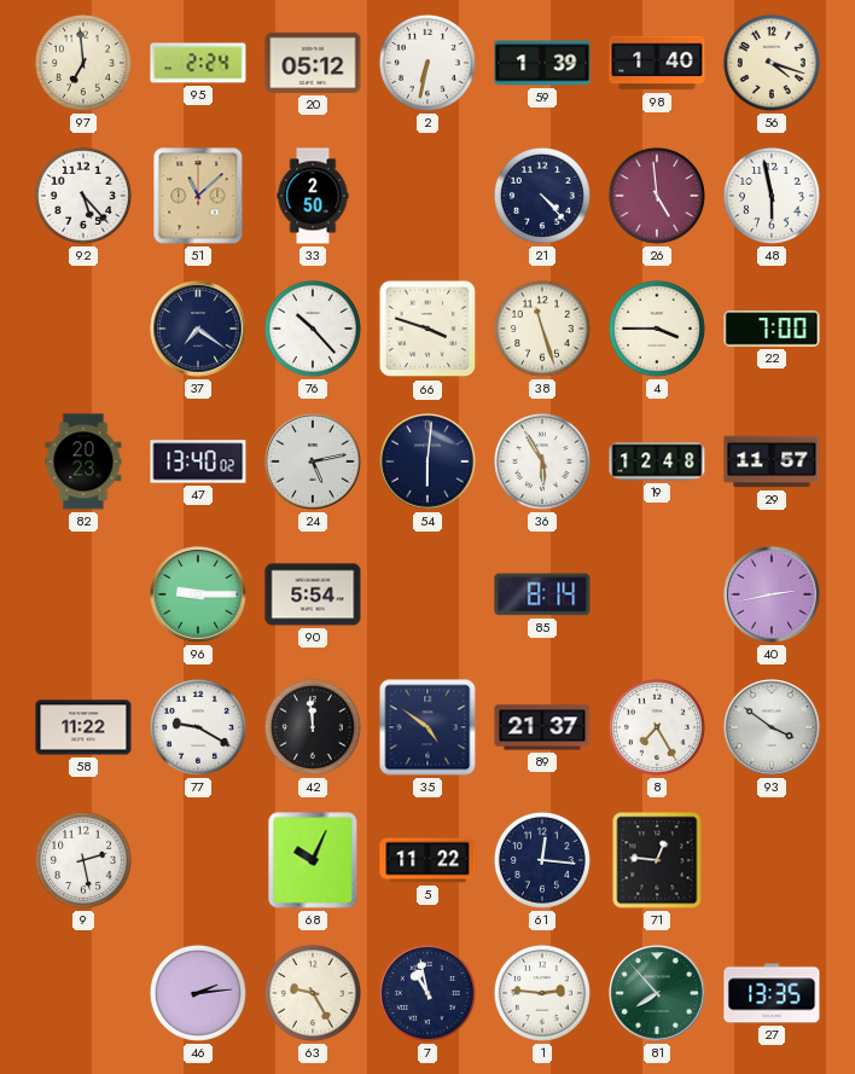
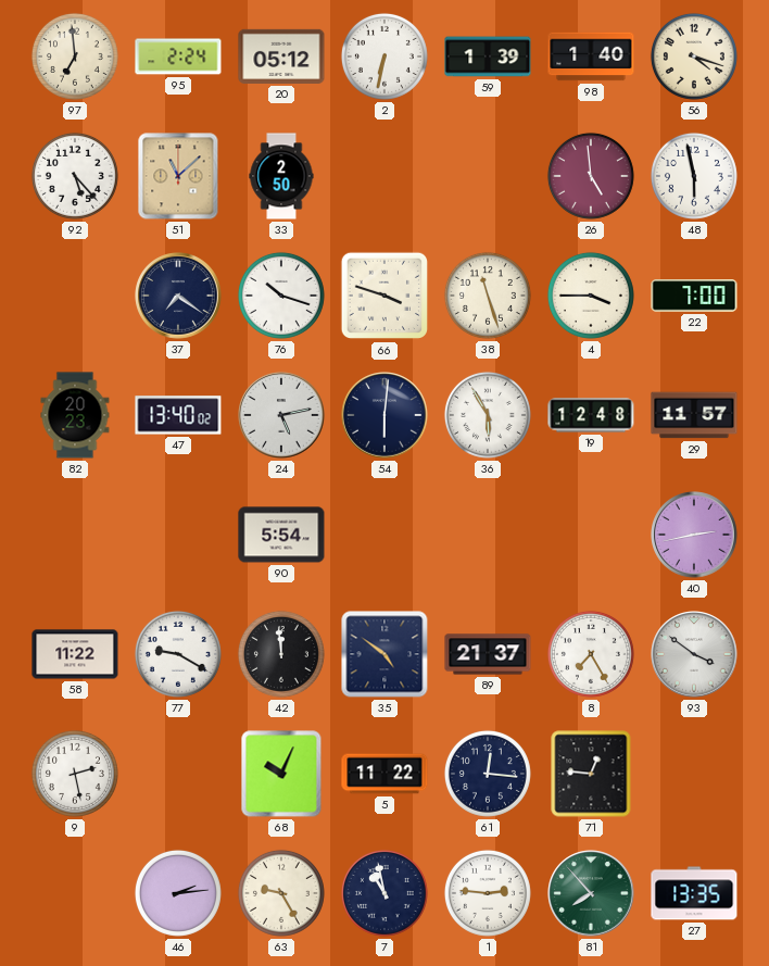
21: 4:23 -> none (542, 196)
76: 10:23 -> 10:18 (281, 296)
96: 9:15 -> none (198, 594)
85: 8:14 -> none (542, 594)
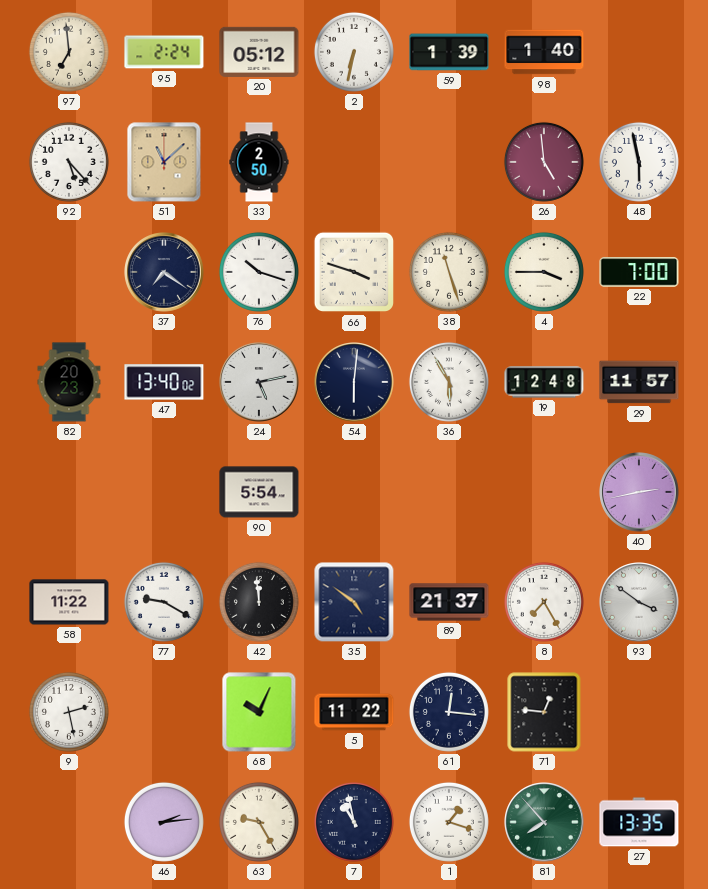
56: 4:18 -> none (694, 57)
1: 2:46 -> 1:18 (449, 822)
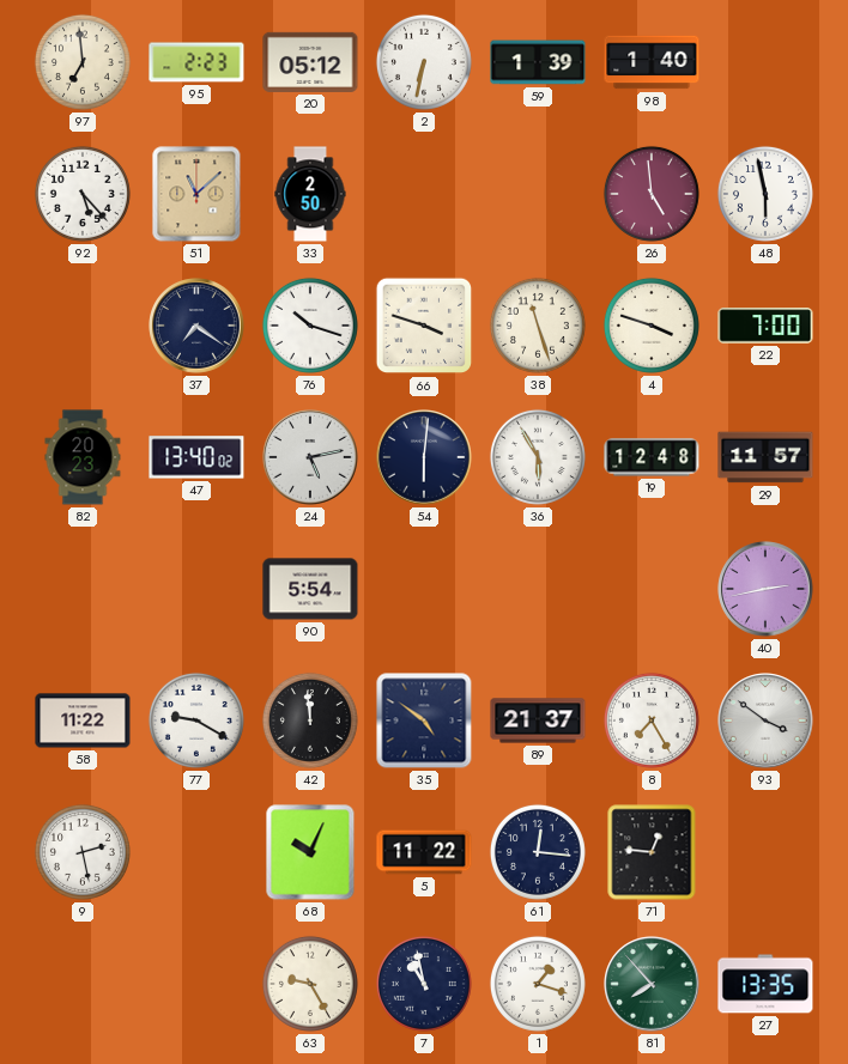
95: 2:24 -> 2:23 (196, 62)
4: 3:45 -> 3:48 (652, 326)
46: 2:14 -> none (164, 822)
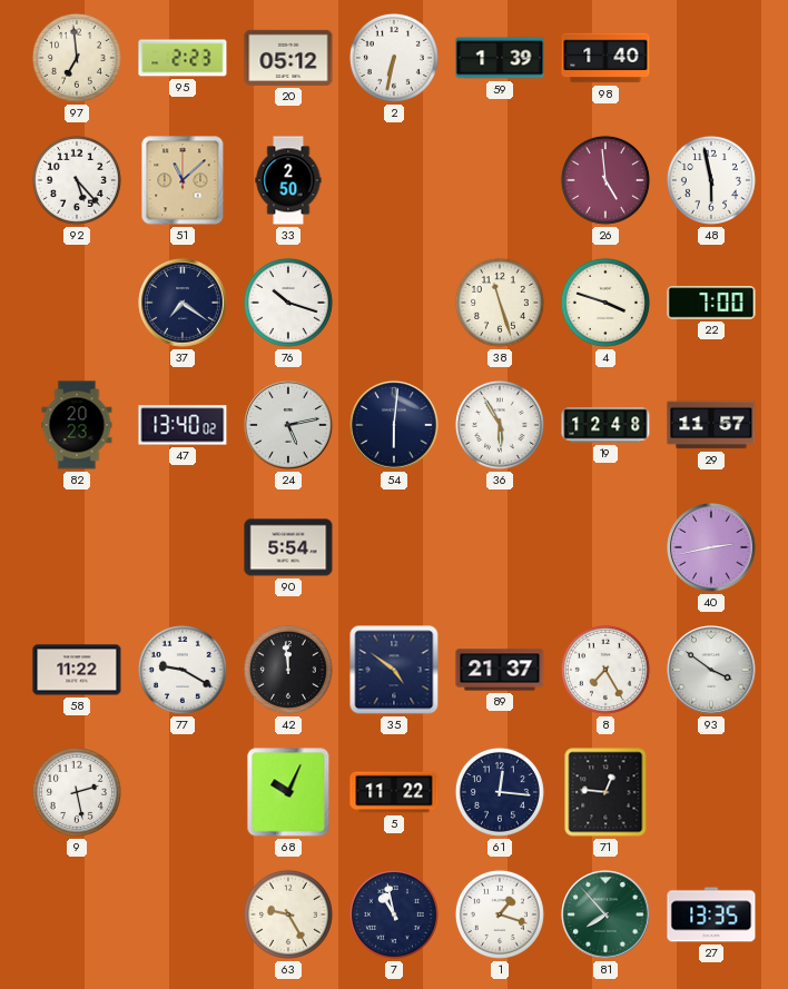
66: 3:48 -> none (424, 326)
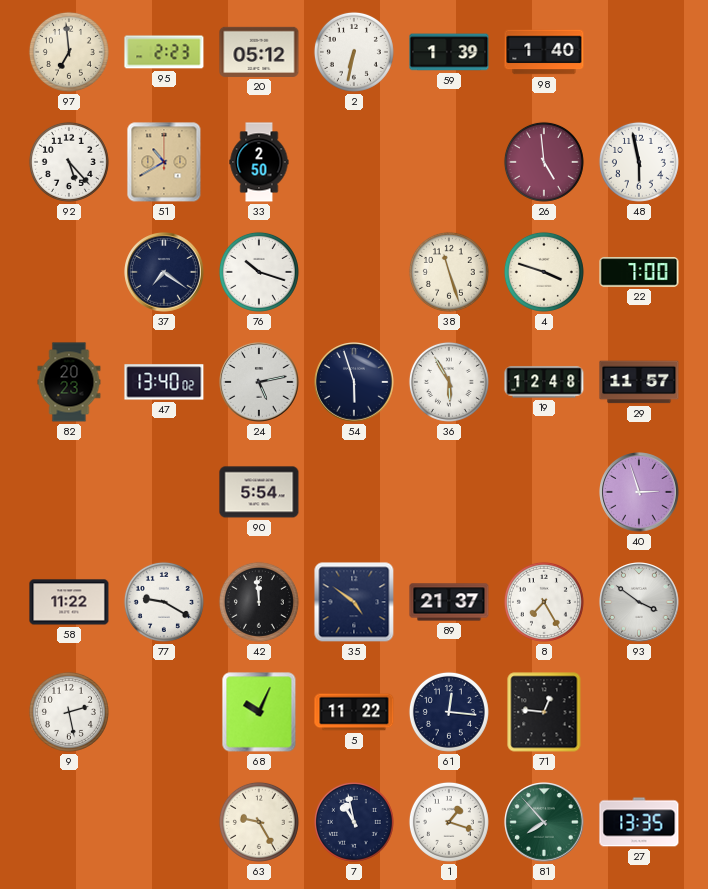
51: 11:08 -> 10:40 (164, 162)
54: 6:01 -> 5:57 (354, 382)
40: 2:43 -> 2:57 (639, 492)
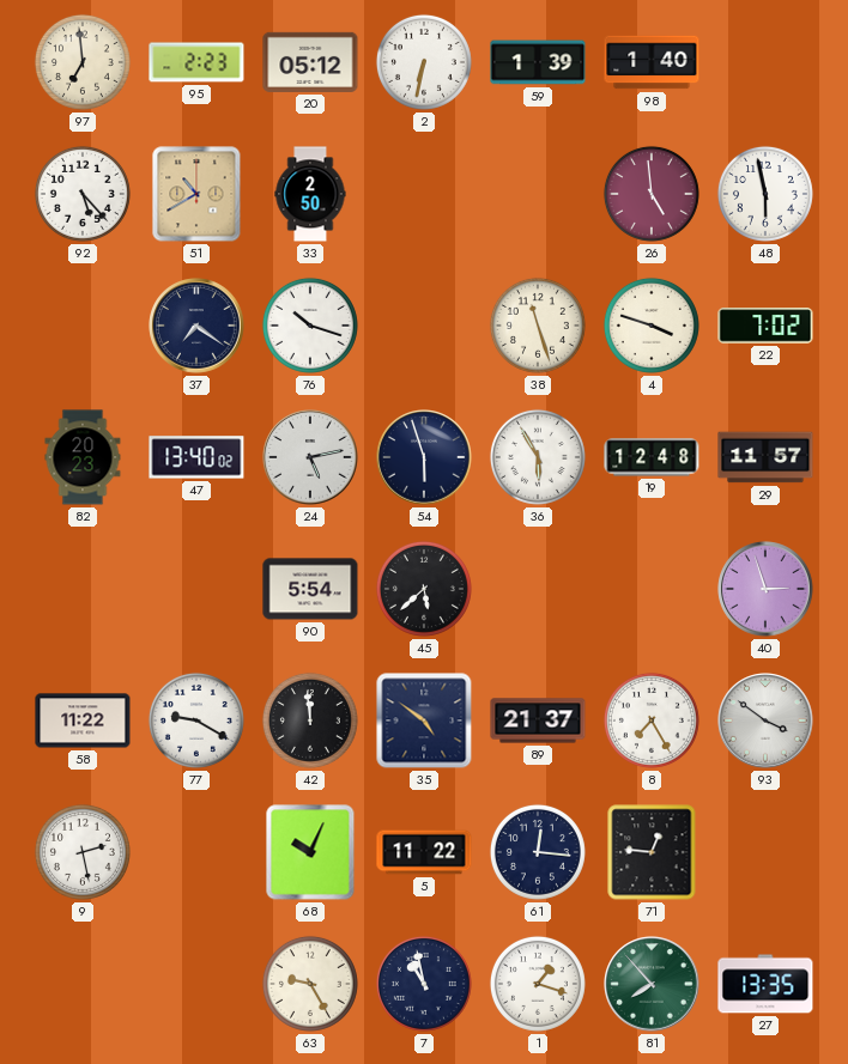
22: 7:00 -> 7:02 (765, 326)
45: none -> 5:38 (424, 589)
